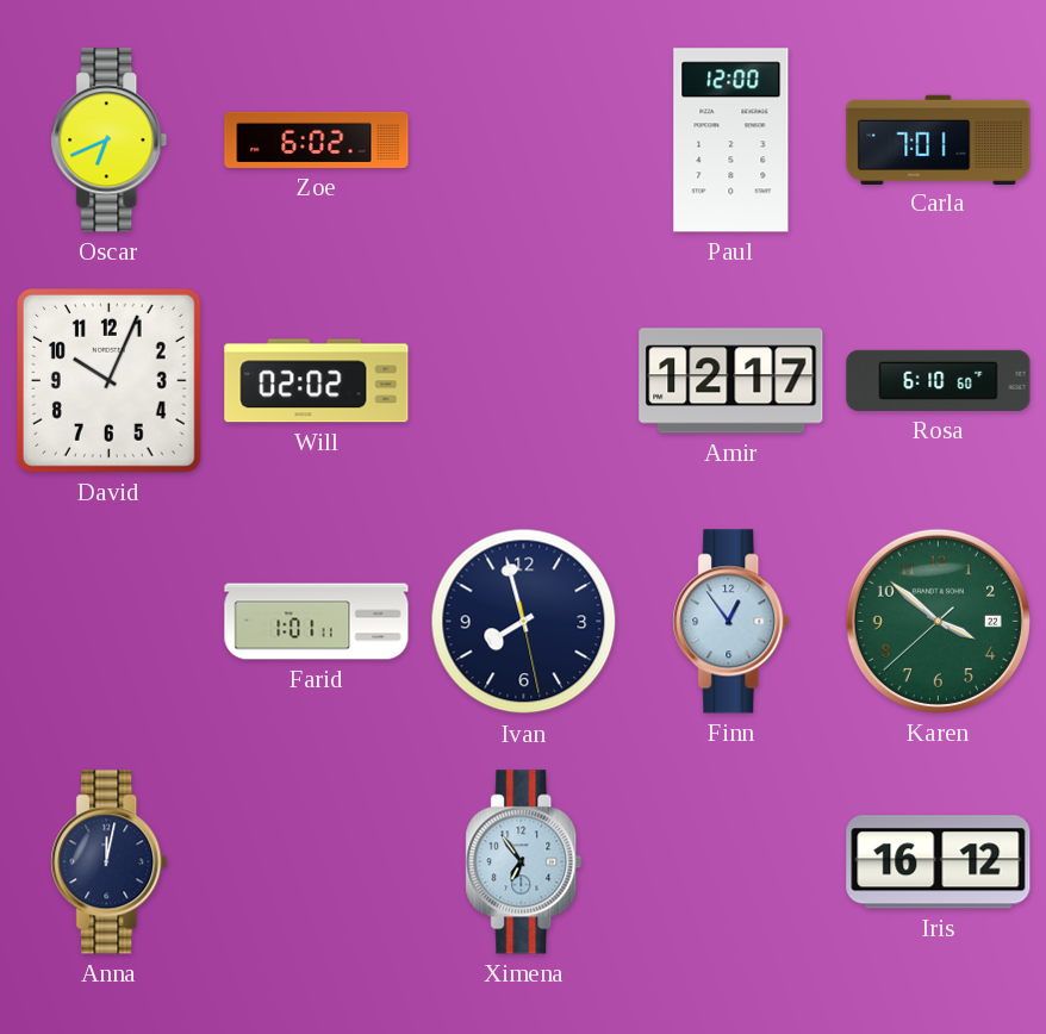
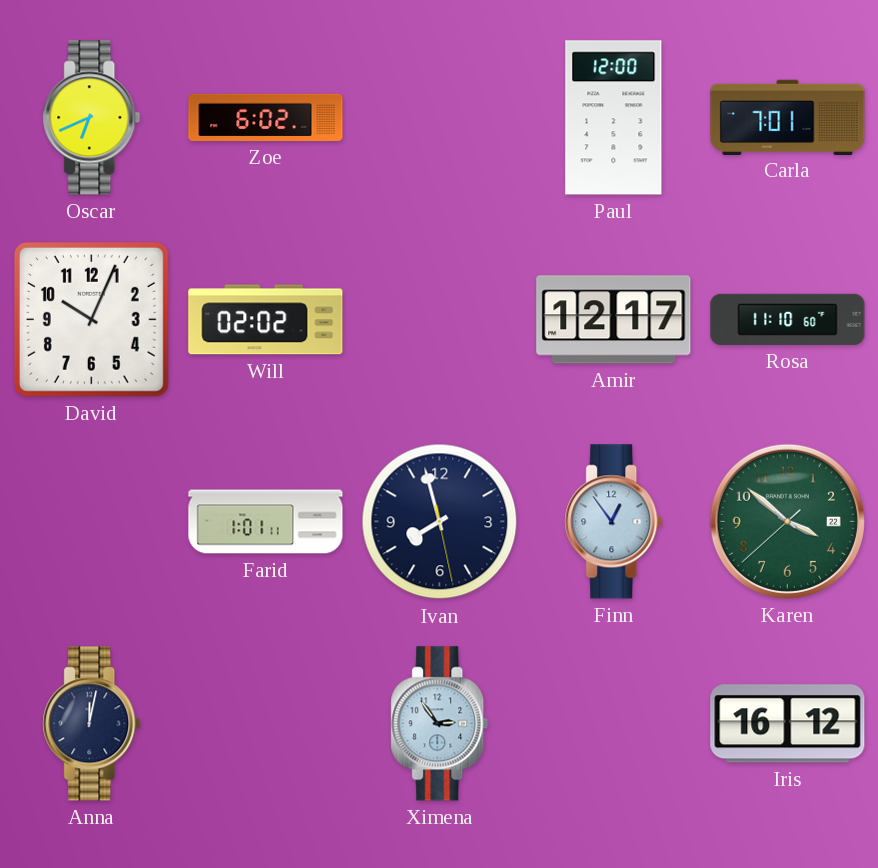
Rosa: 6:10 -> 11:10 (788, 319)
Ximena: 6:54 -> 2:54 (440, 724)
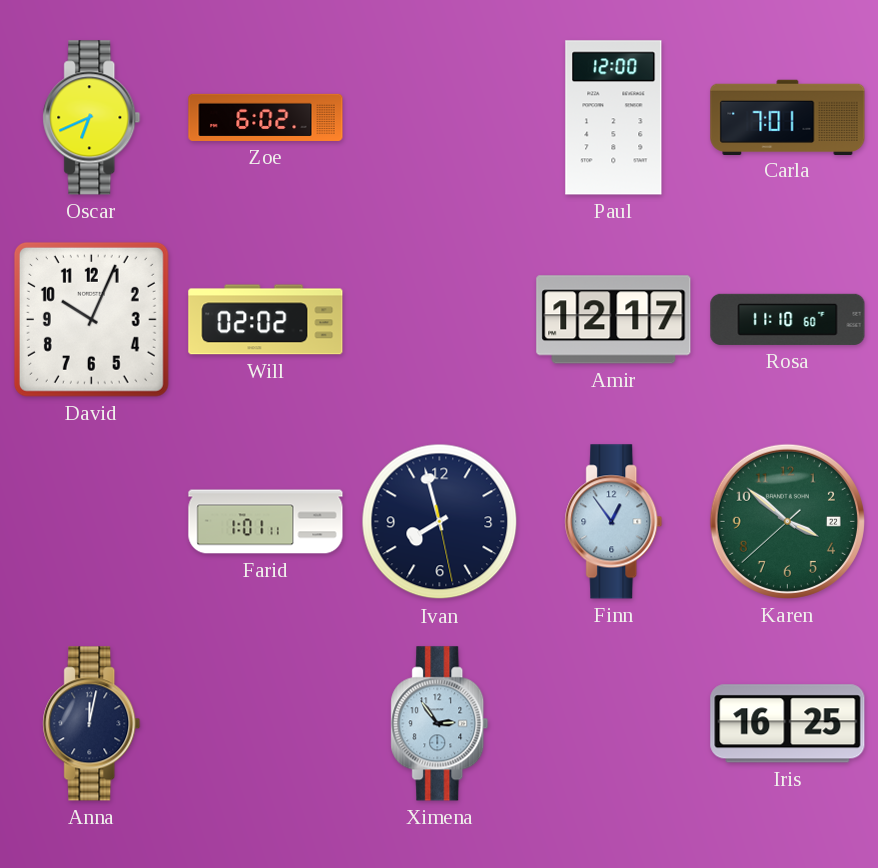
Iris: 16:12 -> 16:25 (788, 724)
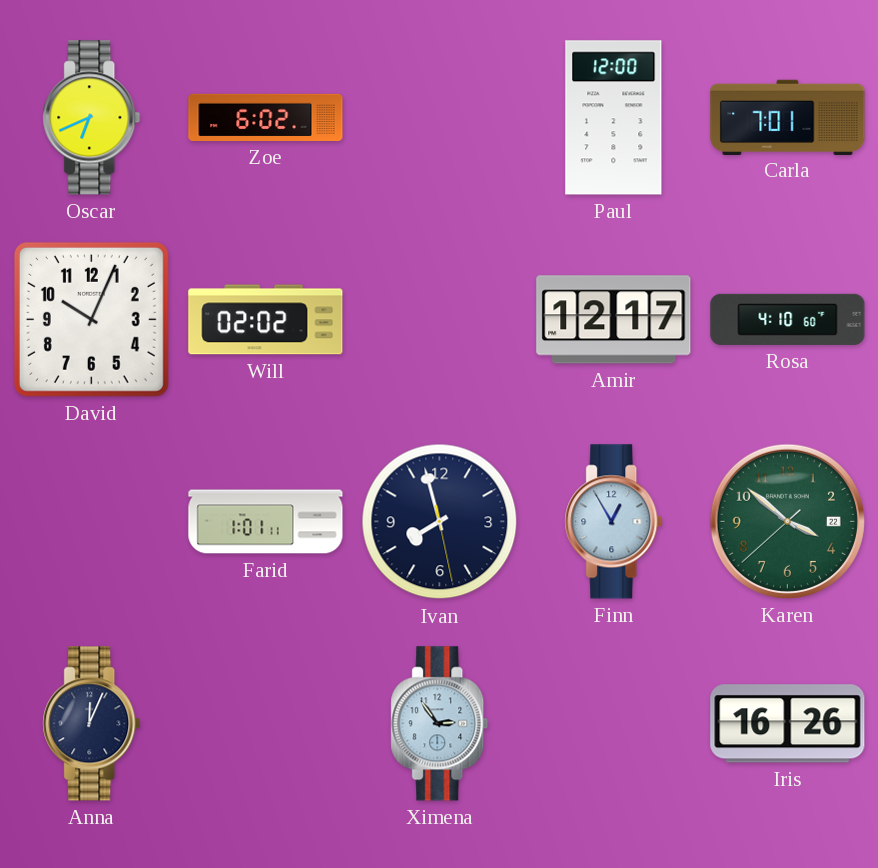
Rosa: 11:10 -> 4:10 (788, 319)
Finn: 12:54 -> 12:55 (614, 522)
Anna: 12:02 -> 12:04 (92, 724)
Iris: 16:25 -> 16:26 (788, 724)
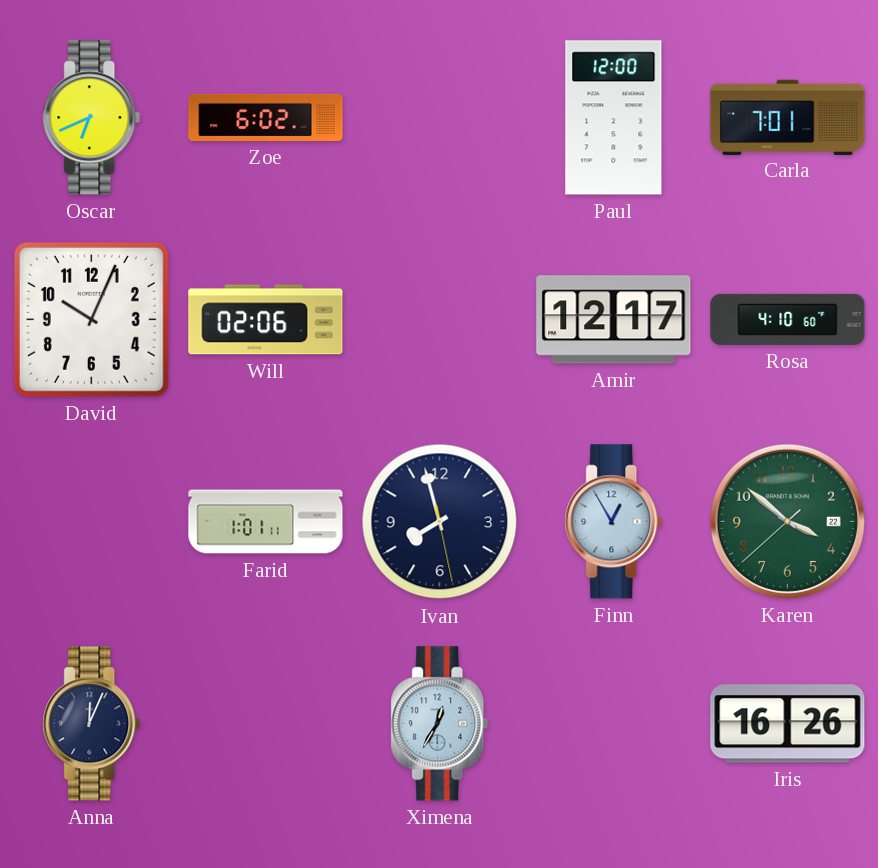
Will: 02:02 -> 02:06 (266, 320)
Ximena: 2:54 -> 12:35 (440, 724)
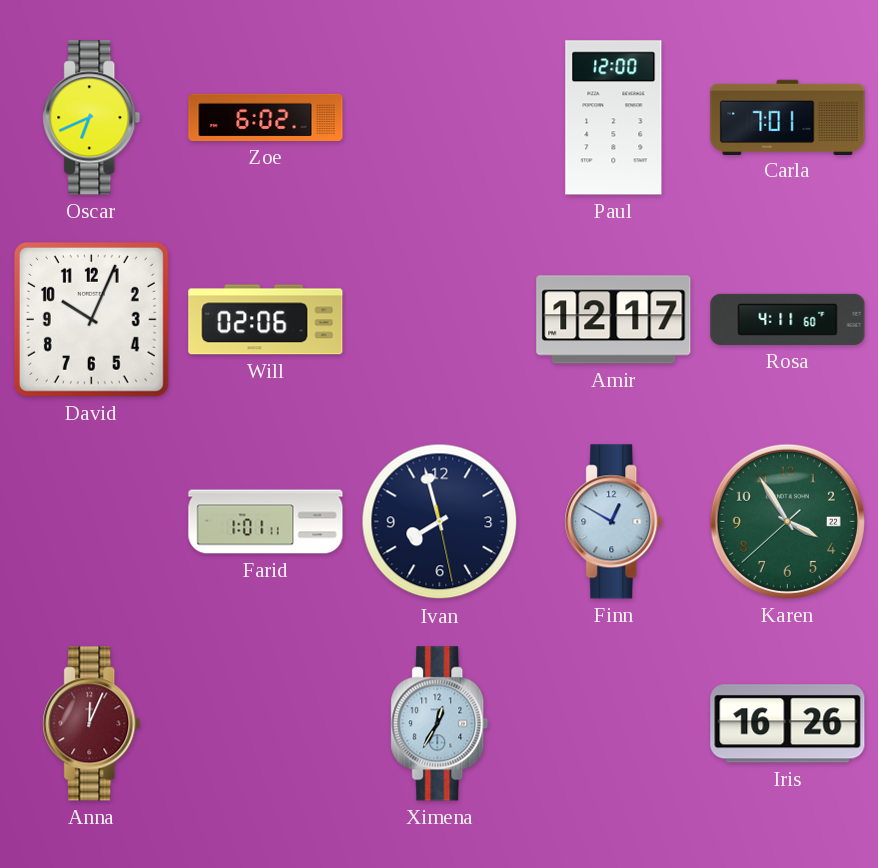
Rosa: 4:10 -> 4:11 (788, 319)
Finn: 12:55 -> 12:50 (614, 522)
Karen: 3:51 -> 3:54 (787, 521)
Anna dial: navy -> burgundy (92, 724)
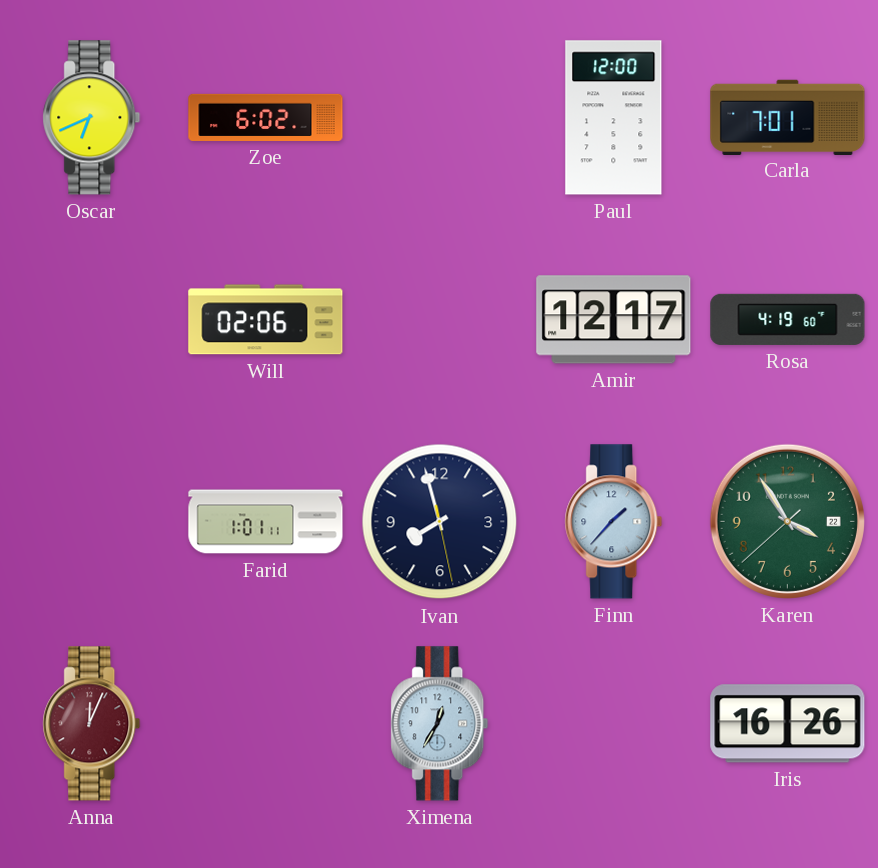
David: 10:04 -> none (91, 319)
Rosa: 4:11 -> 4:19 (788, 319)
Finn: 12:50 -> 1:37 (614, 522)
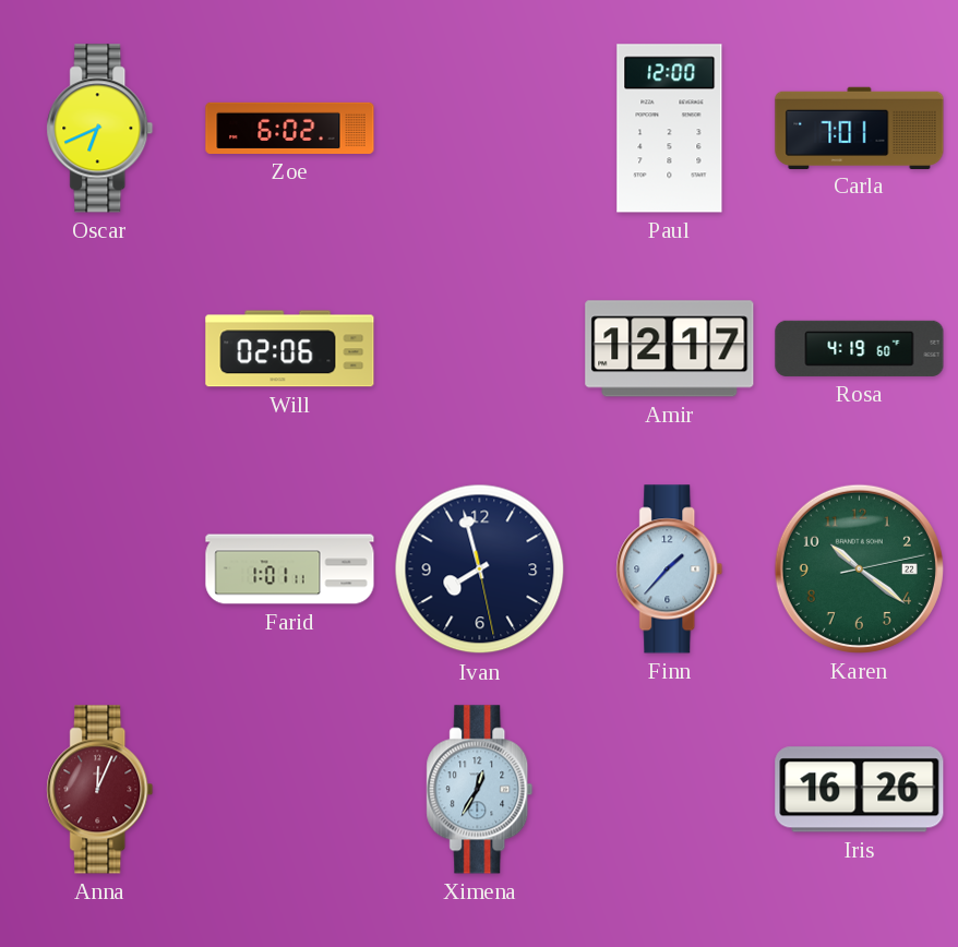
Karen: 3:54 -> 10:21 (859, 568)
